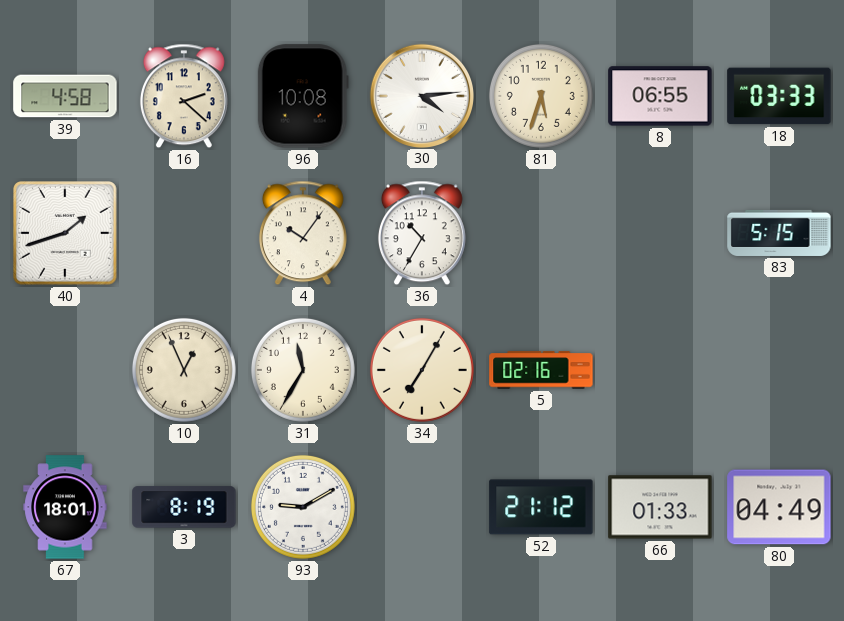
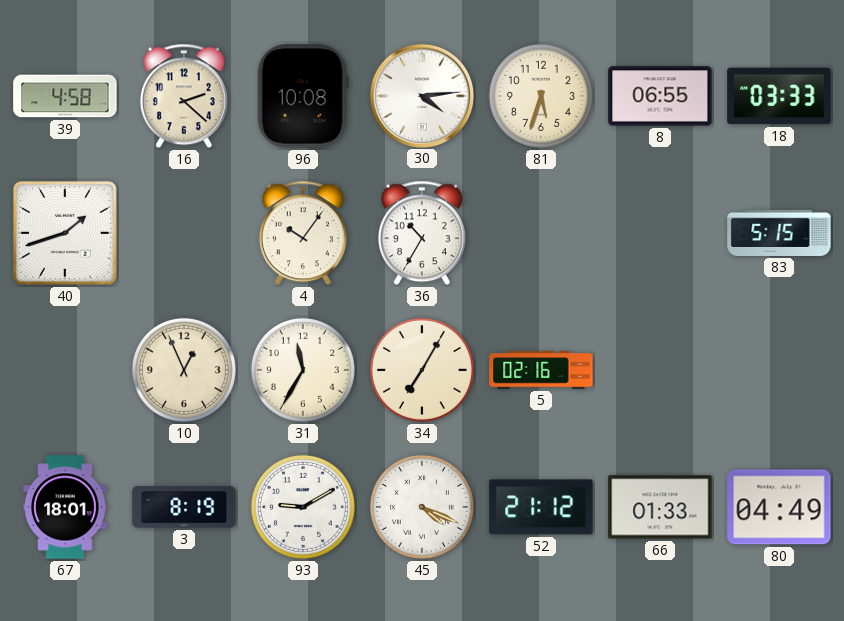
45: none -> 4:19 (422, 507)
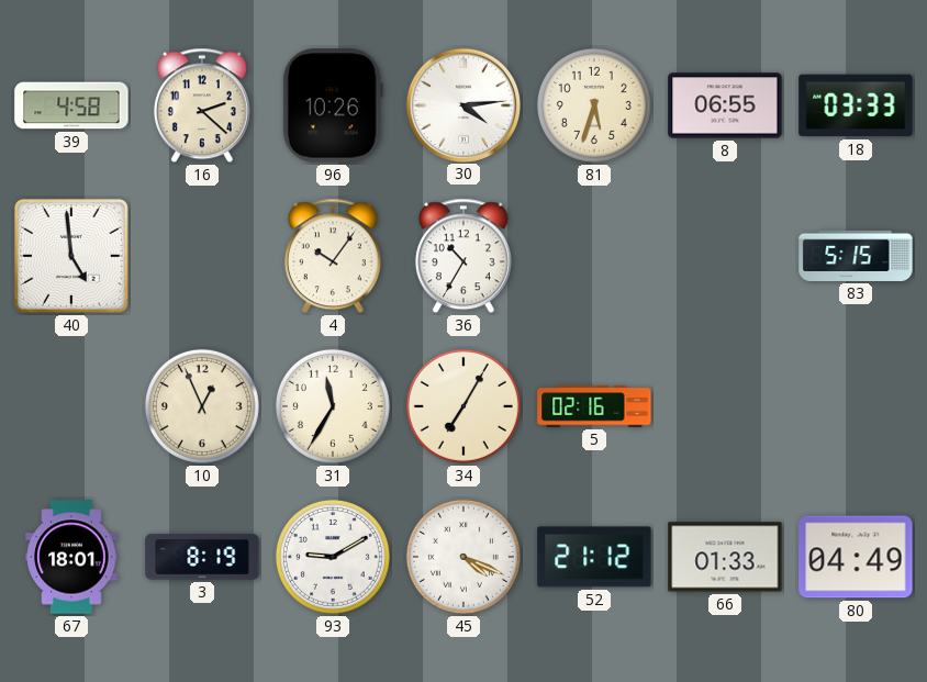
96: 10:08 -> 10:26 (333, 105)
40: 1:42 -> 4:59 (72, 257)
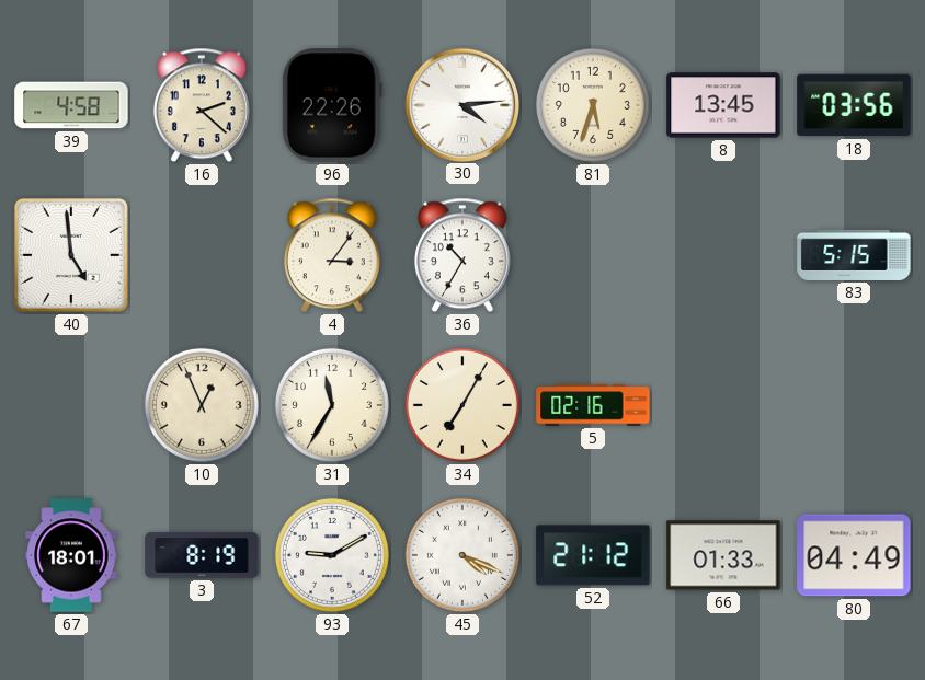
96: 10:26 -> 22:26 (332, 105)
8: 06:55 -> 13:45 (723, 105)
18: 03:33 -> 03:56 (854, 105)
4: 10:06 -> 3:06 (332, 255)
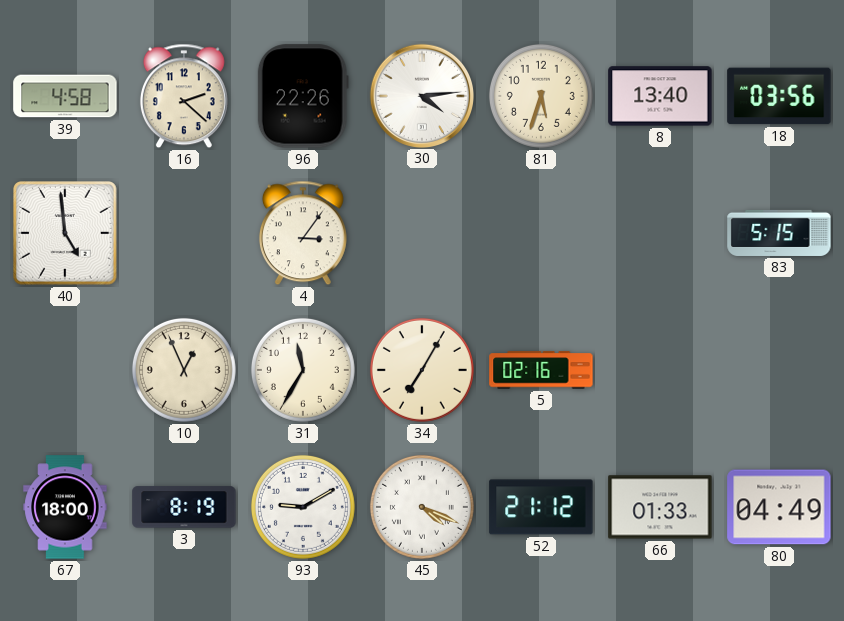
8: 13:45 -> 13:40 (660, 96)
36: 10:35 -> none (462, 255)
67: 18:01 -> 18:00 (65, 507)
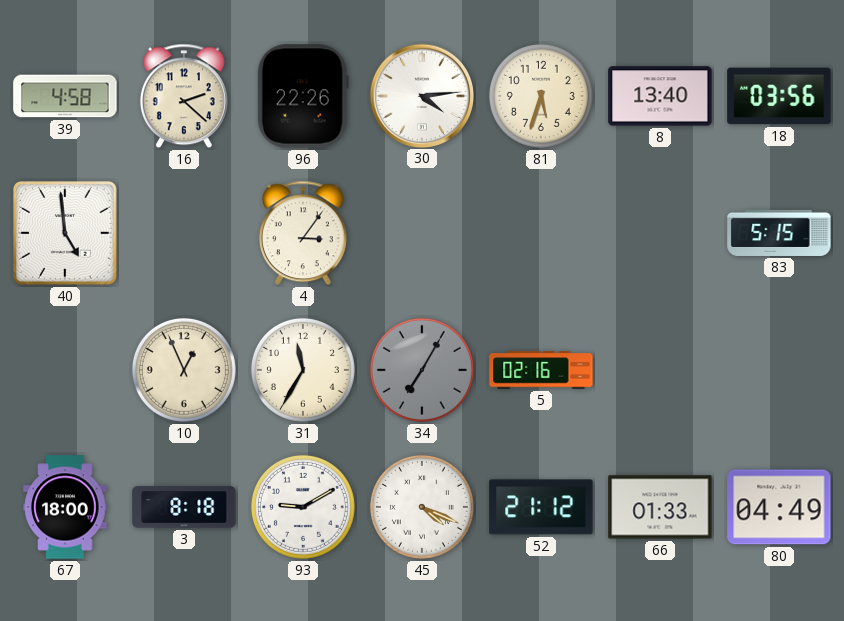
34 dial: cream -> grey (422, 370)
3: 8:19 -> 8:18 (184, 507)
